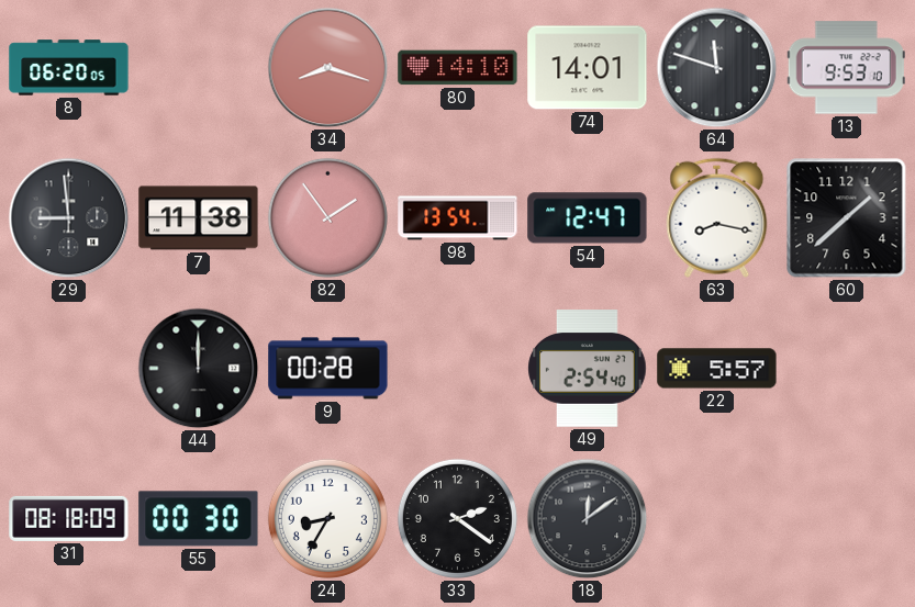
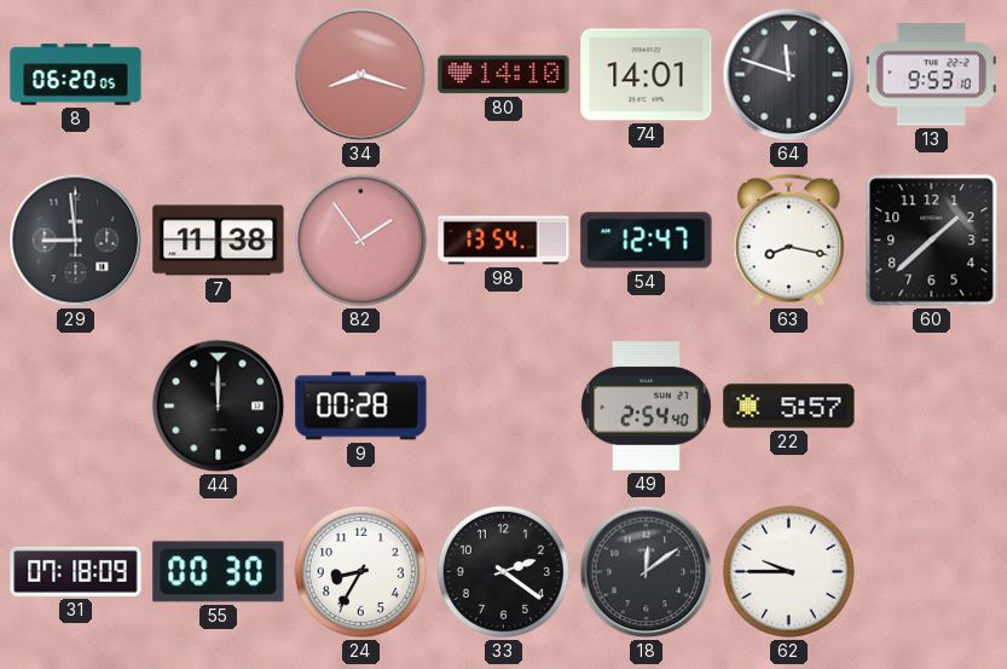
31: 08:18 -> 07:18 (76, 571)
62: none -> 9:45 (788, 571)
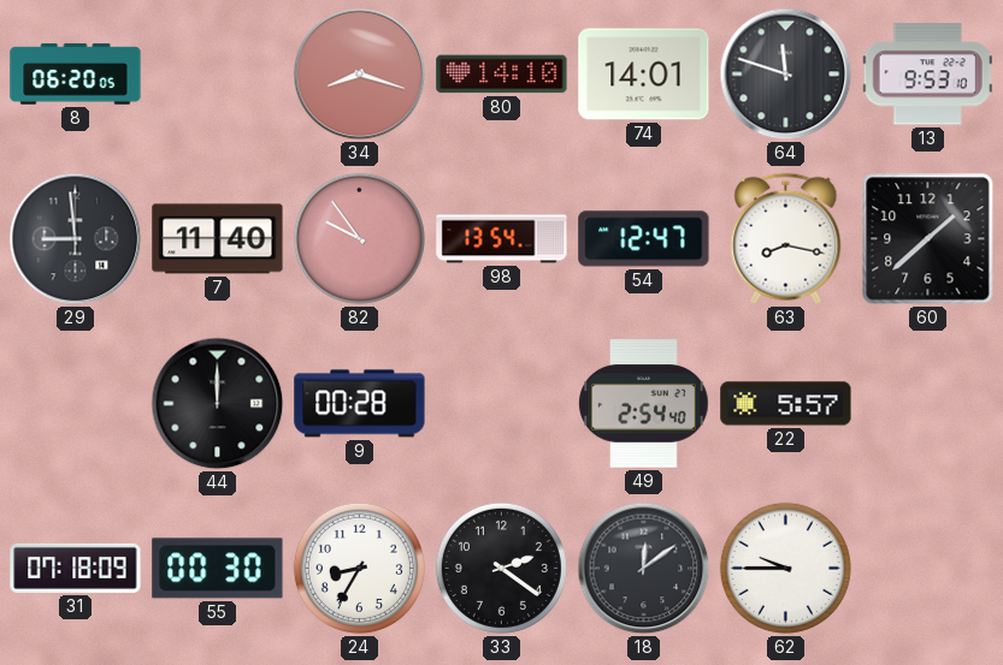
7: 11:38 -> 11:40 (218, 239)
82: 1:54 -> 9:54 (359, 238)
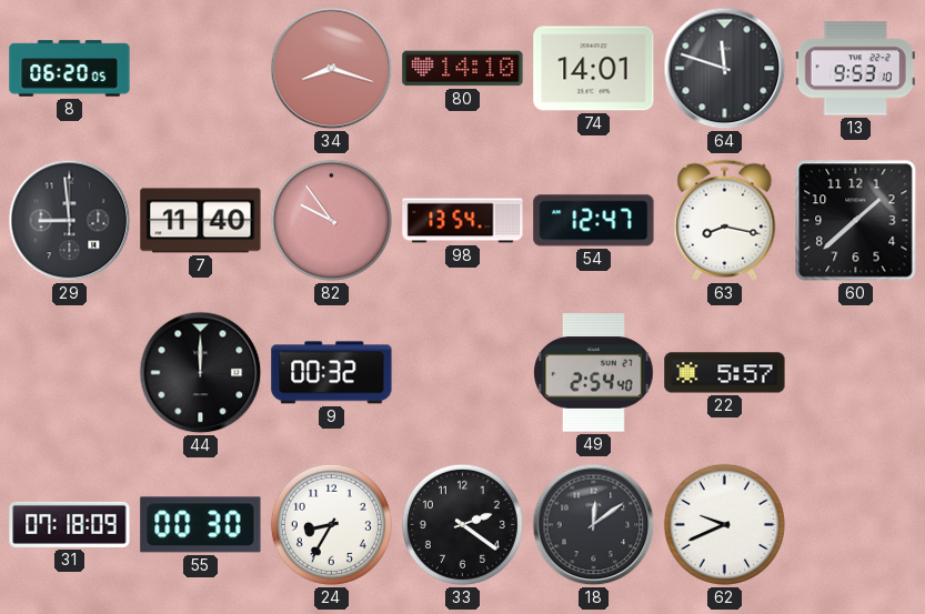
9: 00:28 -> 00:32 (332, 373)
62: 9:45 -> 9:41 (724, 524)
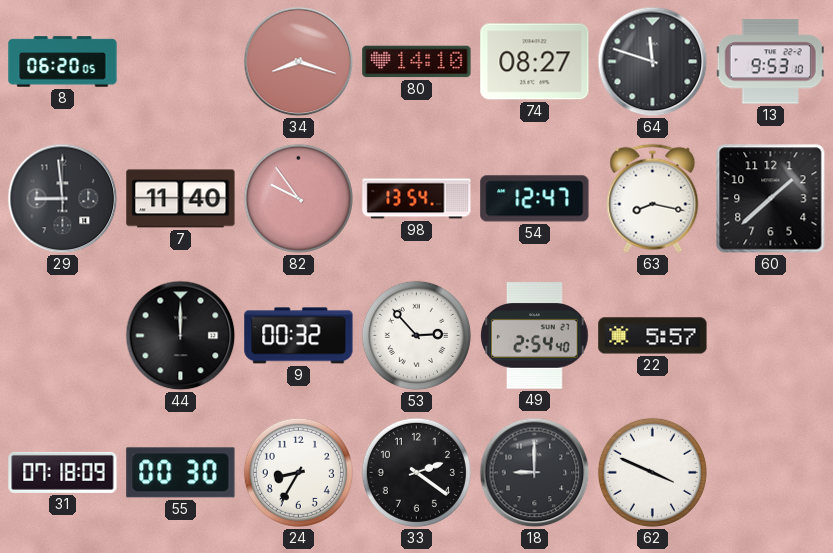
74: 14:01 -> 08:27 (535, 62)
53: none -> 2:53 (416, 335)
18: 12:09 -> 9:00 (535, 473)
62: 9:41 -> 3:49 (652, 472)
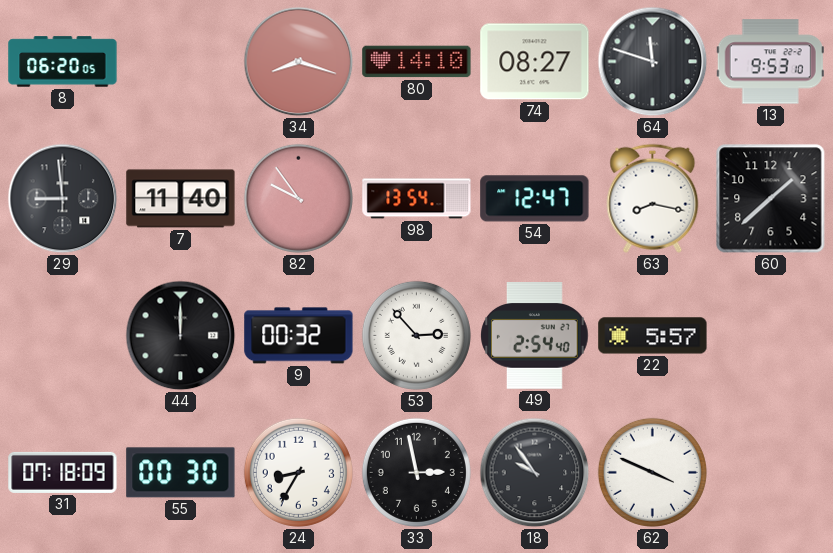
33: 2:21 -> 2:58 (416, 472)
18: 9:00 -> 9:54 (535, 473)
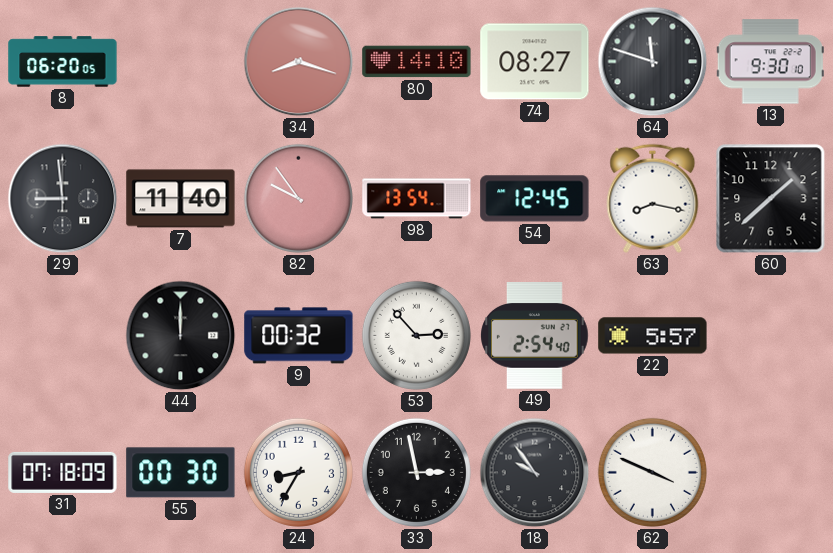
13: 9:53 -> 9:30 (770, 62)
54: 12:47 -> 12:45 (535, 199)
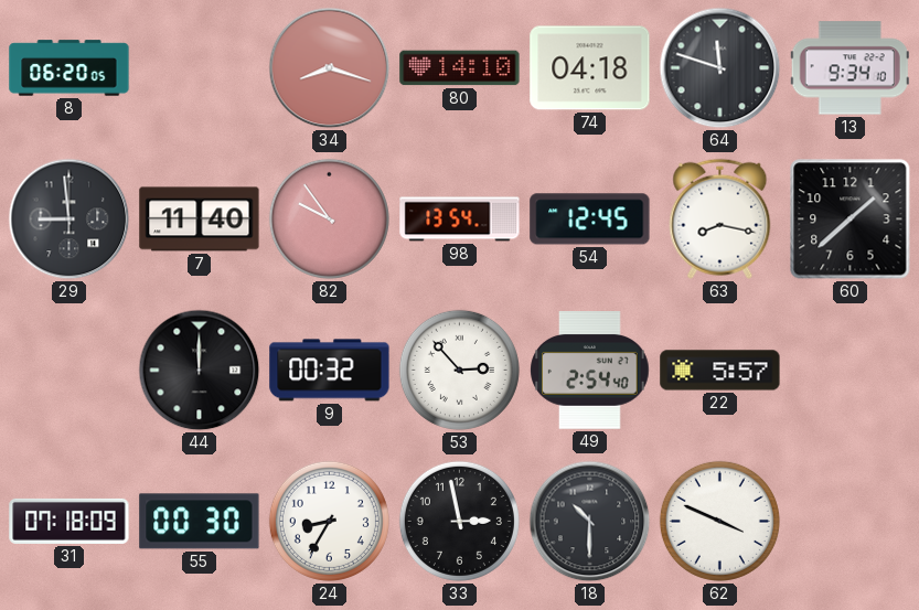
74: 08:27 -> 04:18 (590, 68)
13: 9:30 -> 9:34 (849, 68)
18: 9:54 -> 10:30 (590, 522)
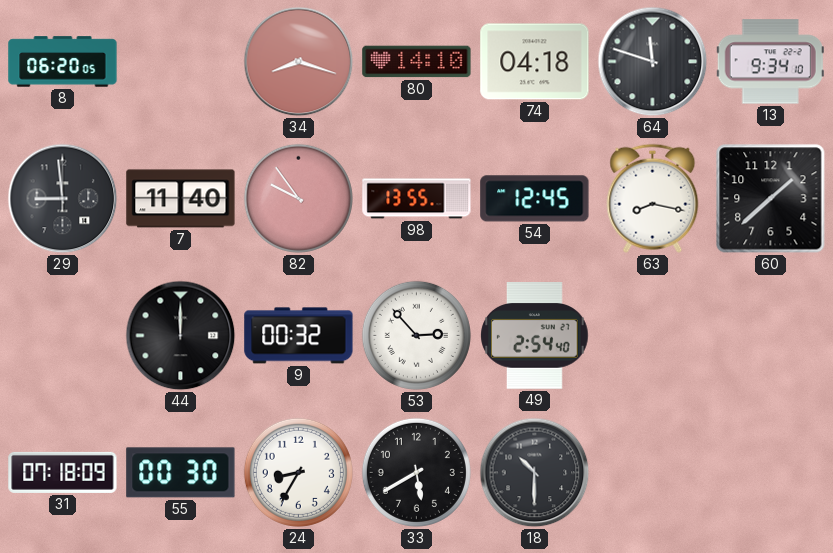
98: 13:54 -> 13:55 (417, 199)
22: 5:57 -> none (720, 371)
33: 2:58 -> 5:40 (416, 472)
62: 3:49 -> none (719, 521)
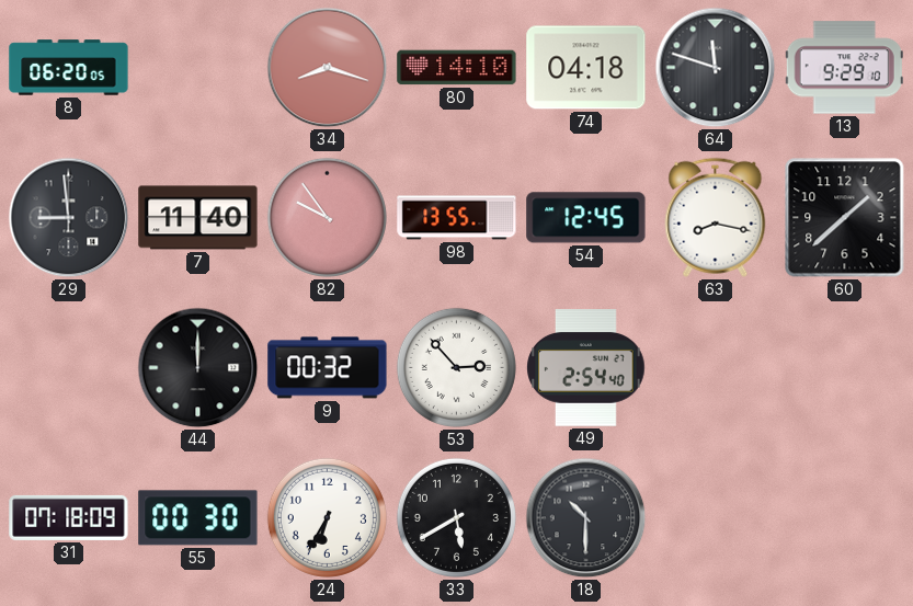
13: 9:34 -> 9:29 (844, 68)
24: 8:35 -> 6:35 (327, 517)
